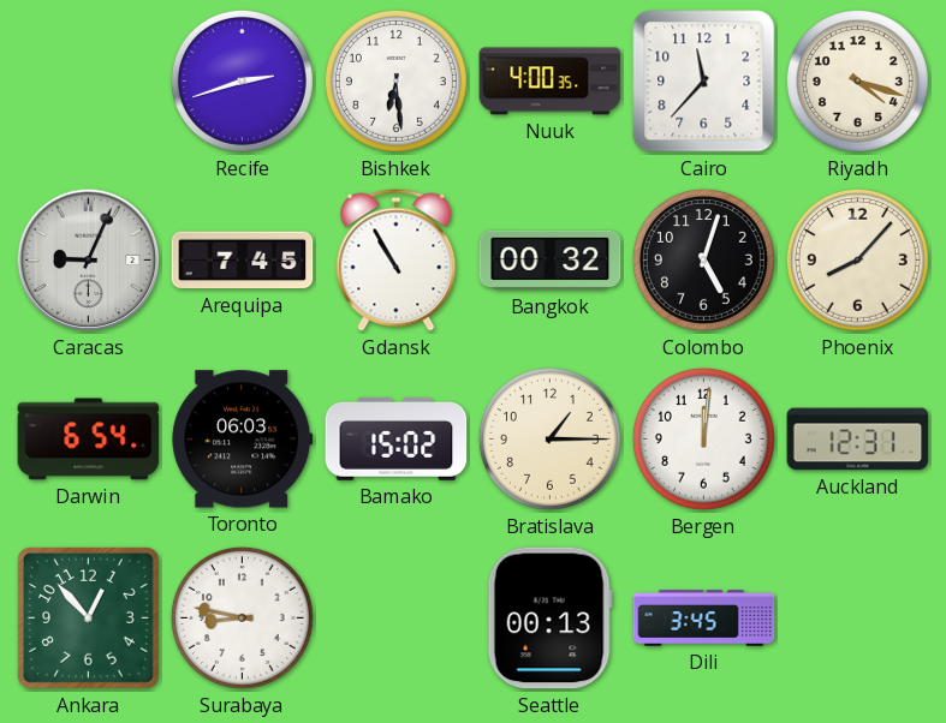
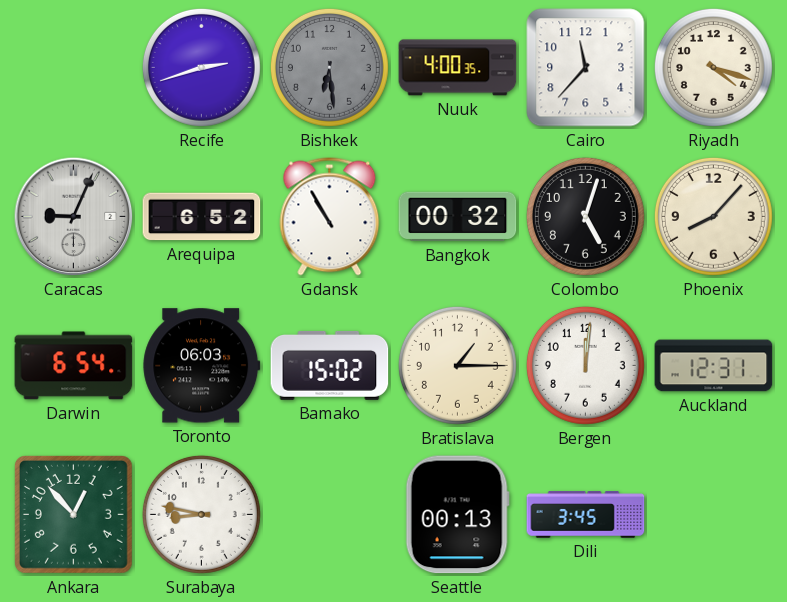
Bishkek dial: white -> grey (329, 67)
Arequipa: 7:45 -> 6:52 (202, 217)
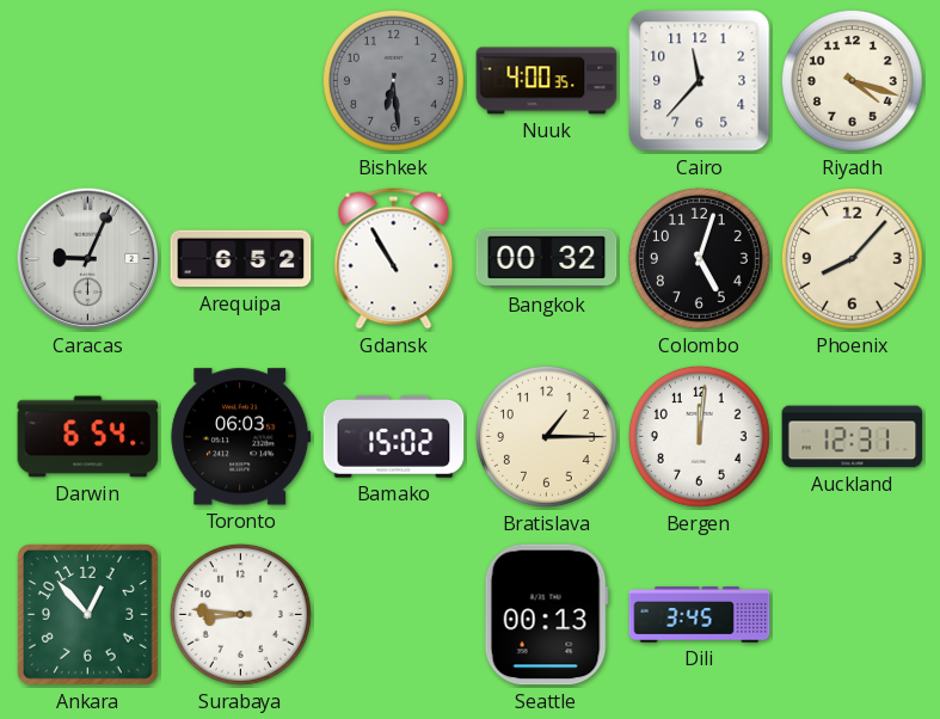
Recife: 2:42 -> none (201, 67)
Surabaya: 8:47 -> 8:46 (240, 614)
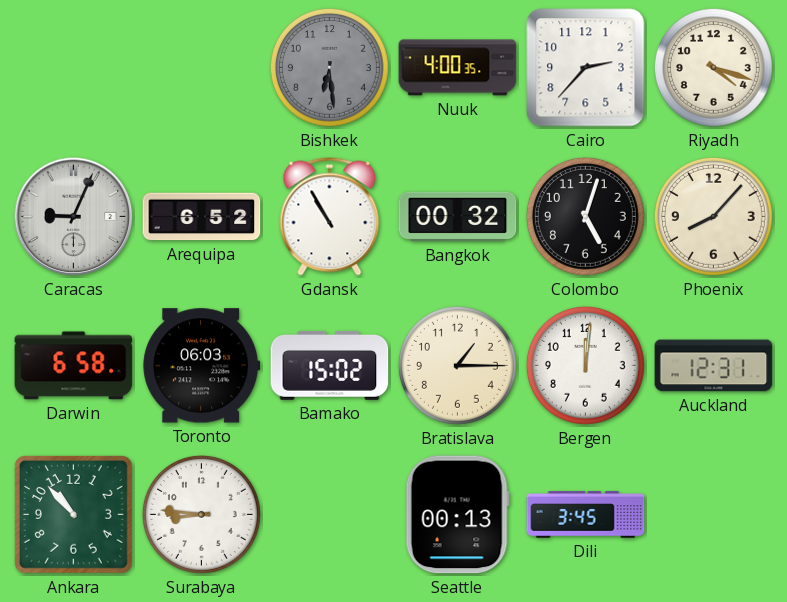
Cairo: 11:37 -> 2:37 (586, 68)
Darwin: 6:54 -> 6:58 (74, 366)
Ankara: 12:53 -> 10:53 (73, 514)
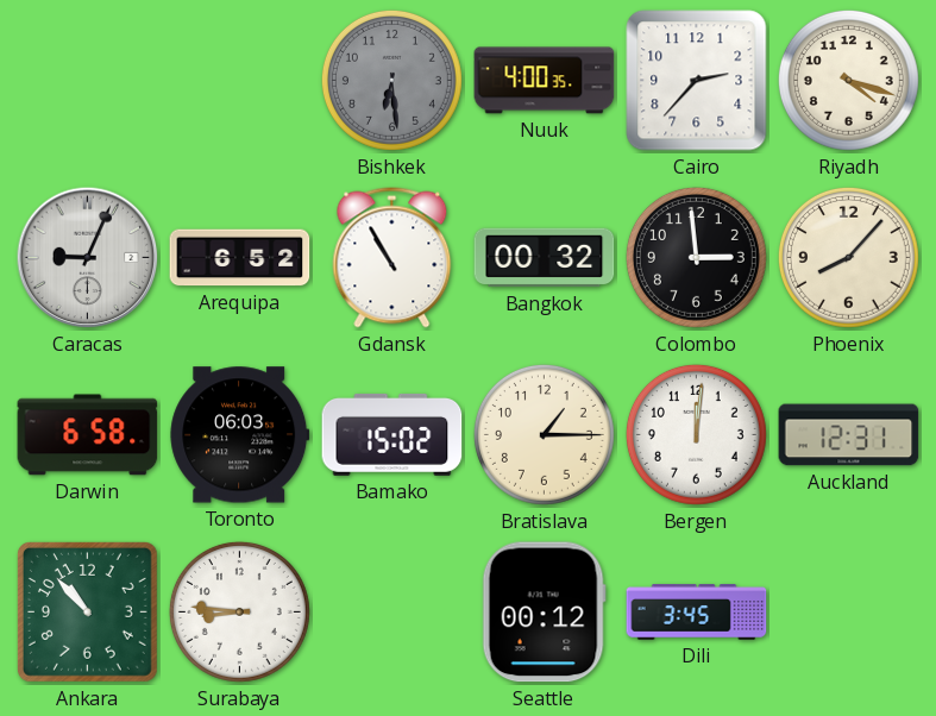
Colombo: 5:03 -> 2:59 (696, 257)
Seattle: 00:13 -> 00:12 (544, 613)
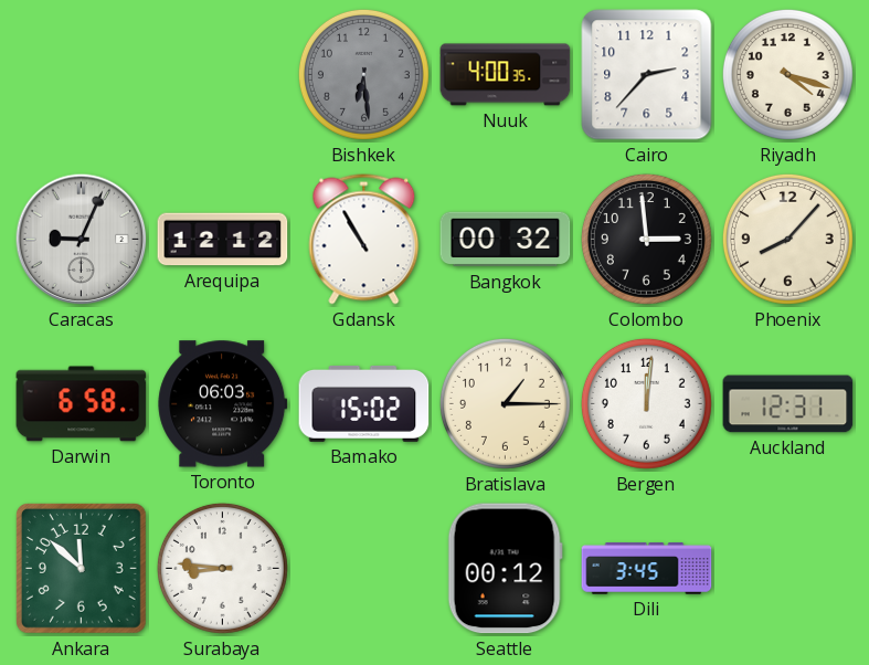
Arequipa: 6:52 -> 12:12 (223, 240)
Ankara: 10:53 -> 11:52 (81, 568)
